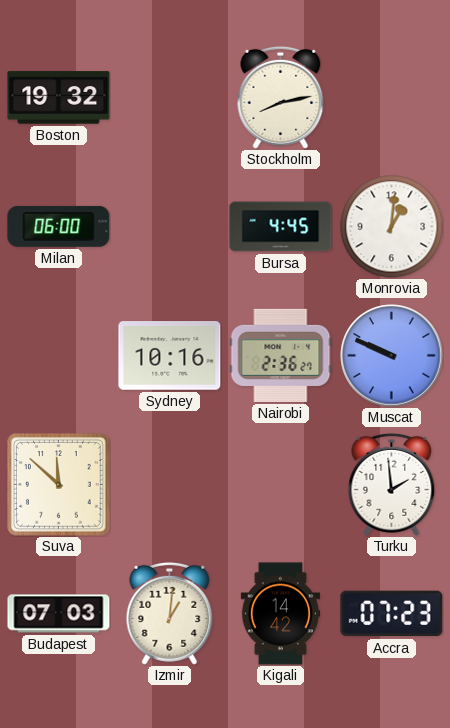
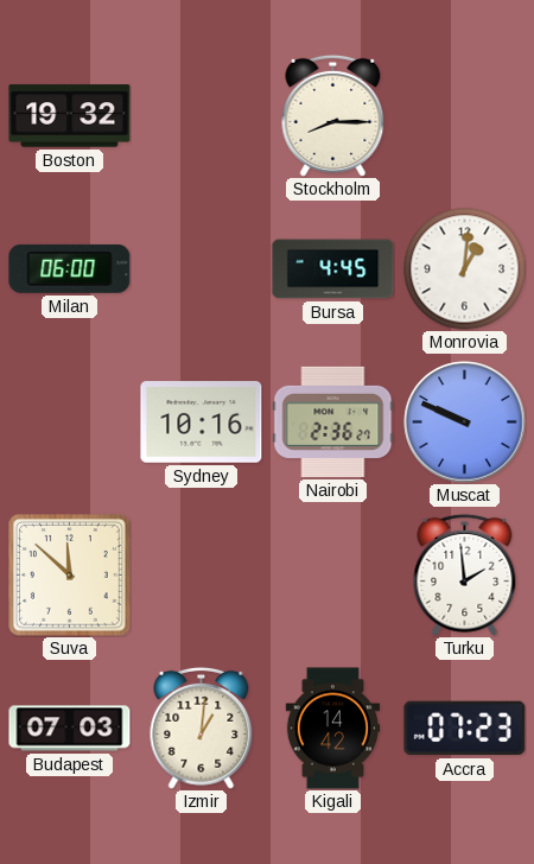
Stockholm: 8:13 -> 8:15 (333, 115)
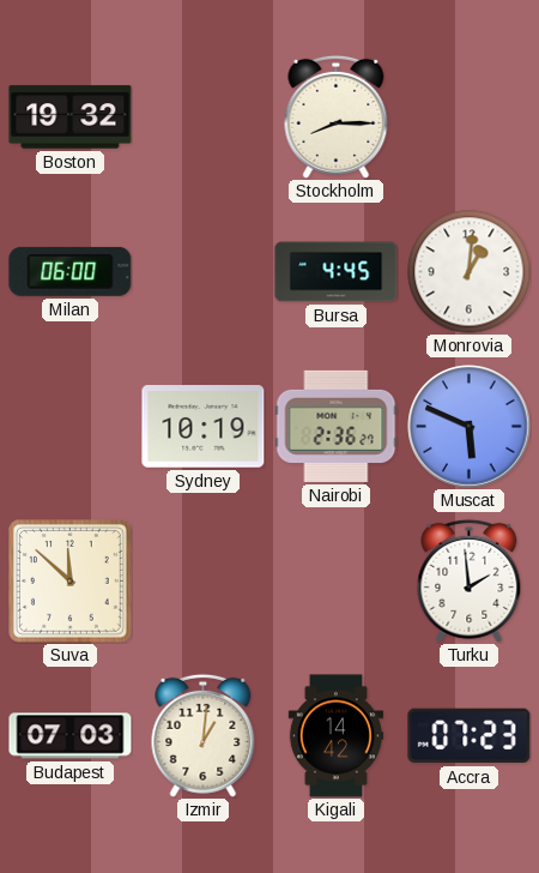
Sydney: 10:16 -> 10:19 (204, 427)
Muscat: 9:49 -> 5:49 (470, 427)
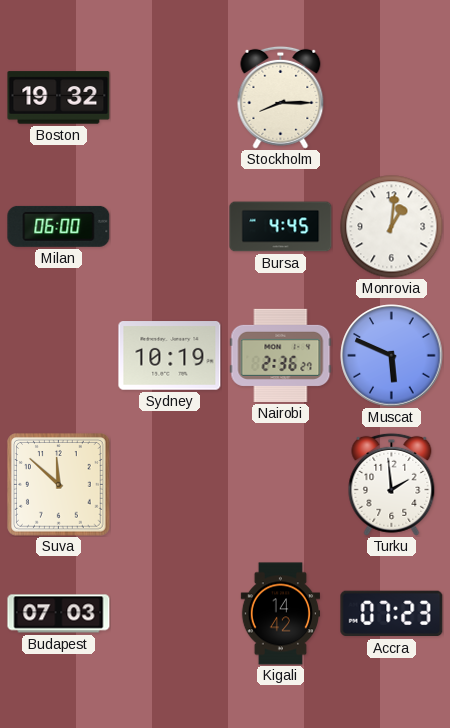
Izmir: 1:01 -> none (204, 735)
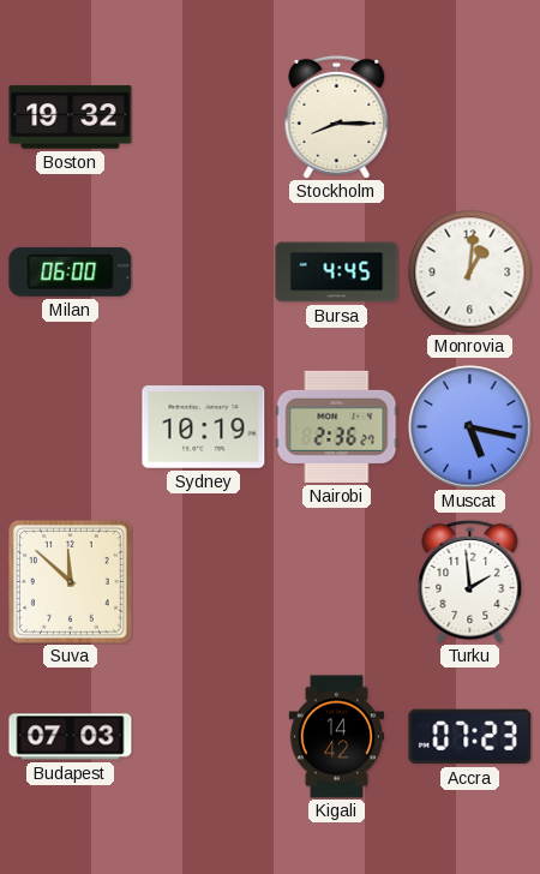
Muscat: 5:49 -> 5:17 (470, 427)
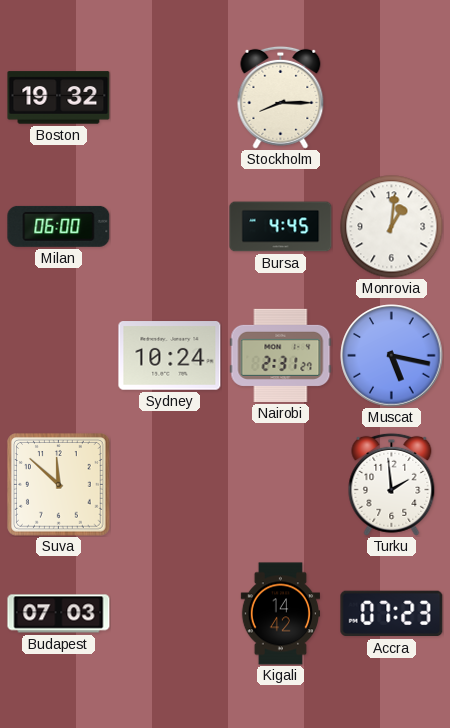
Sydney: 10:19 -> 10:24 (170, 356)
Nairobi: 2:36 -> 2:31 (281, 355)
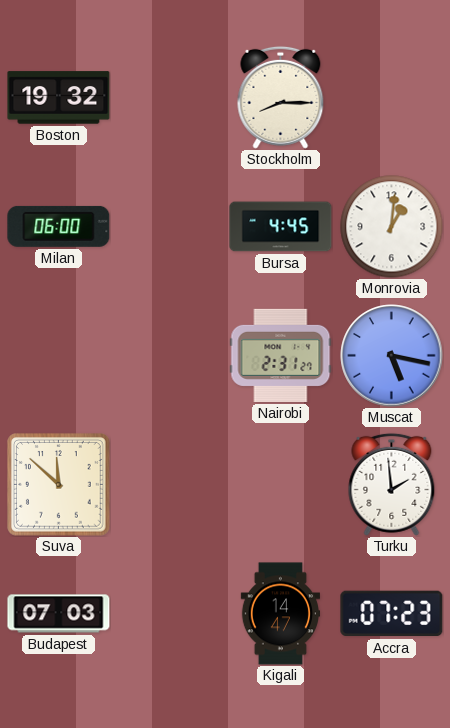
Sydney: 10:24 -> none (170, 356)
Kigali: 14:42 -> 14:47 (280, 614)
